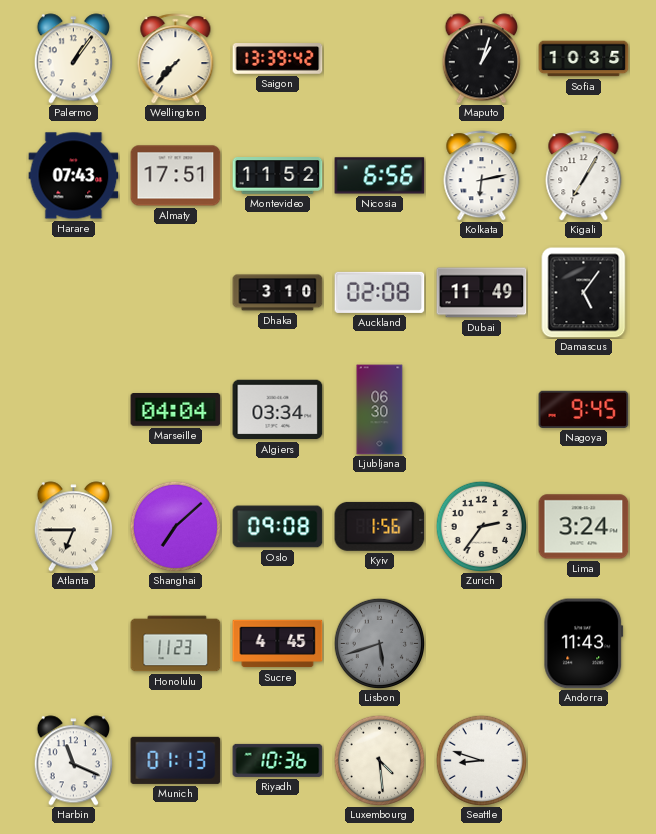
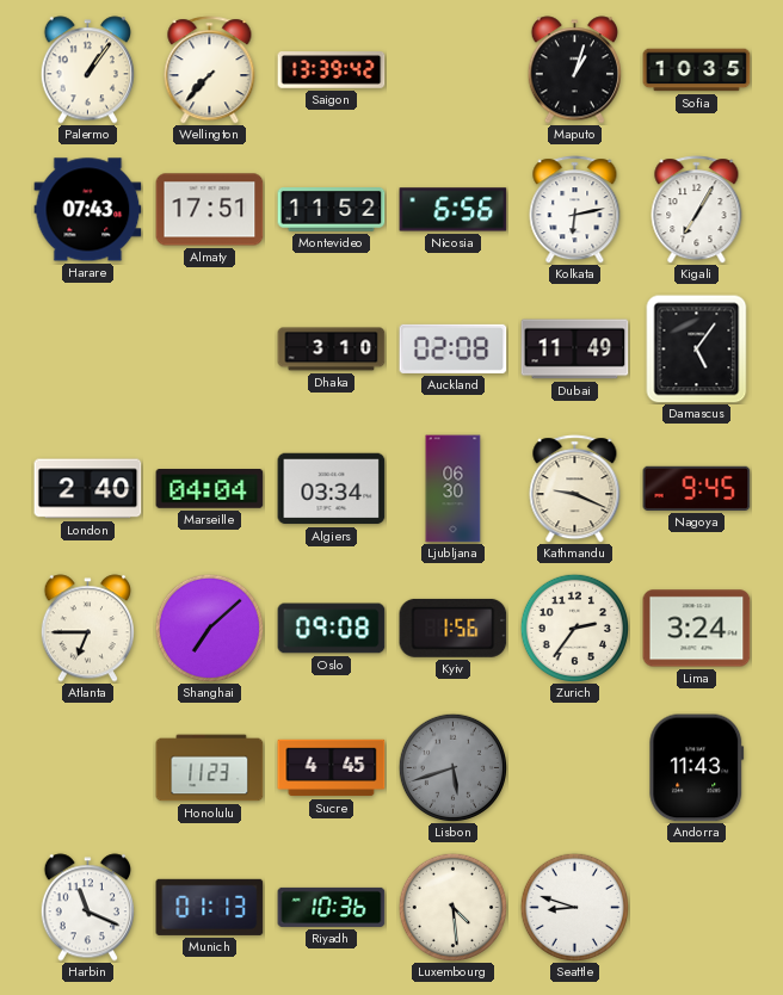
London: none -> 2:40 (88, 489)
Kathmandu: none -> 9:19 (575, 489)
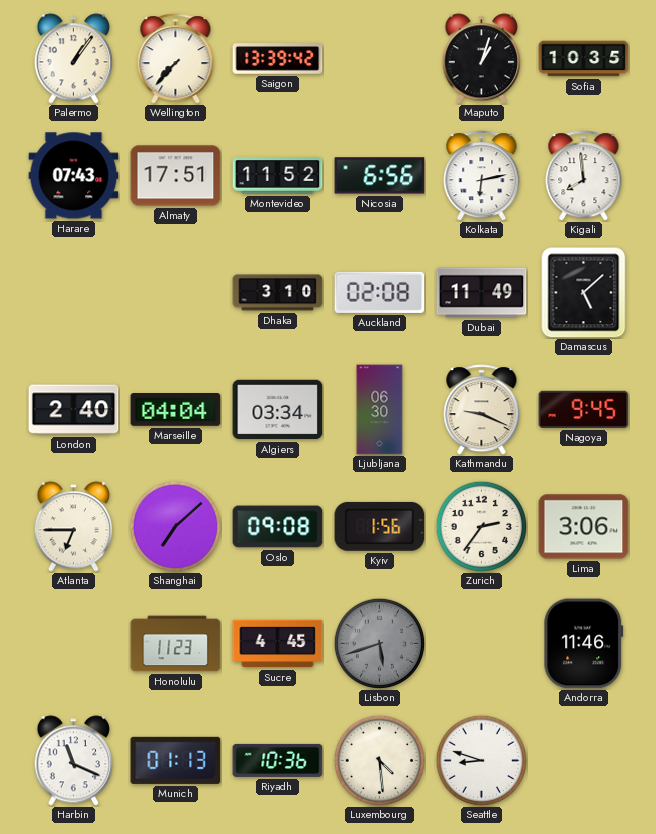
Kigali: 7:05 -> 7:59 (584, 176)
Damascus: 5:06 -> 5:08 (584, 293)
Lima: 3:24 -> 3:06 (584, 527)
Andorra: 11:43 -> 11:46 (584, 644)
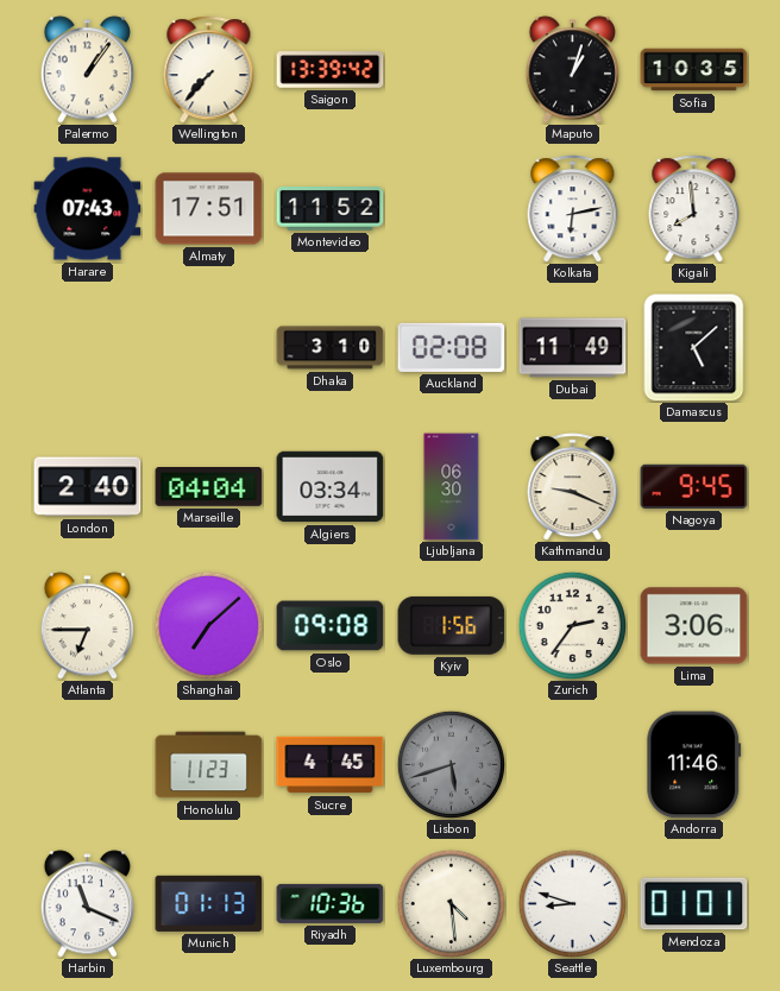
Nicosia: 6:56 -> none (380, 176)
Mendoza: none -> 01:01 (694, 904)
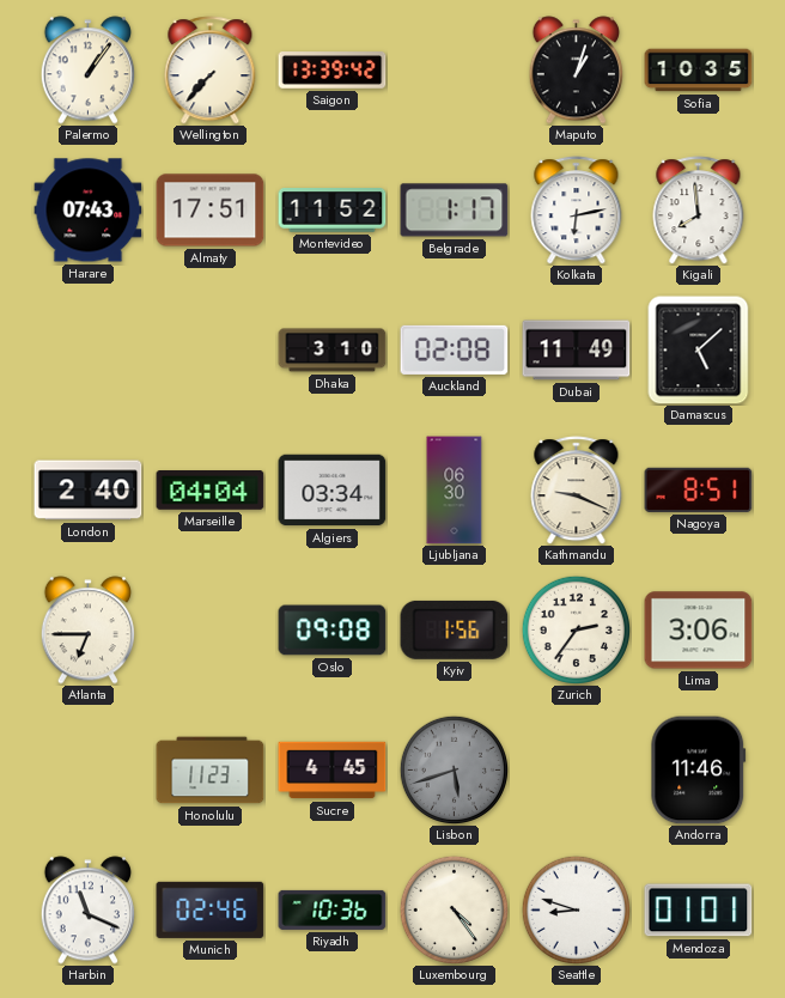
Belgrade: none -> 1:17 (455, 211)
Nagoya: 9:45 -> 8:51 (699, 489)
Shanghai: 7:08 -> none (208, 625)
Munich: 01:13 -> 02:46 (211, 909)
Luxembourg: 4:29 -> 4:24 (454, 909)
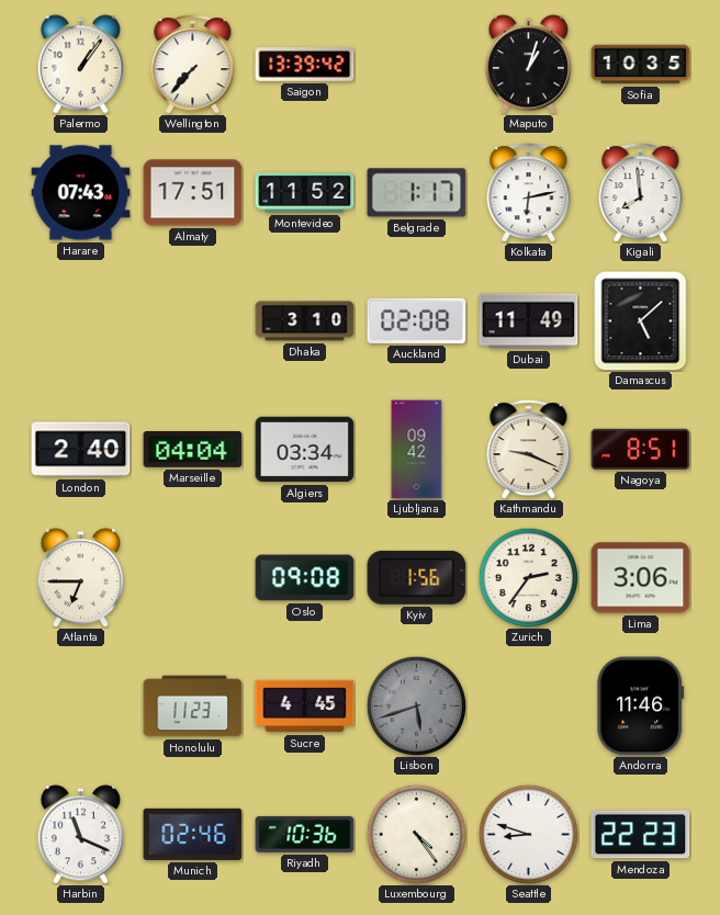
Ljubljana: 06:30 -> 09:42 (417, 450)
Mendoza: 01:01 -> 22:23 (641, 835)
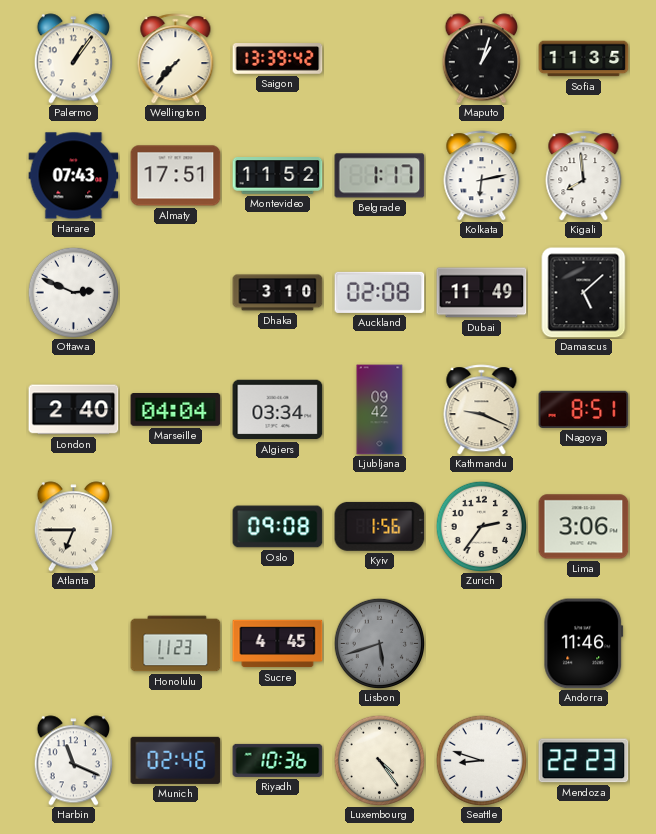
Sofia: 10:35 -> 11:35 (584, 59)
Ottawa: none -> 2:49 (73, 292)
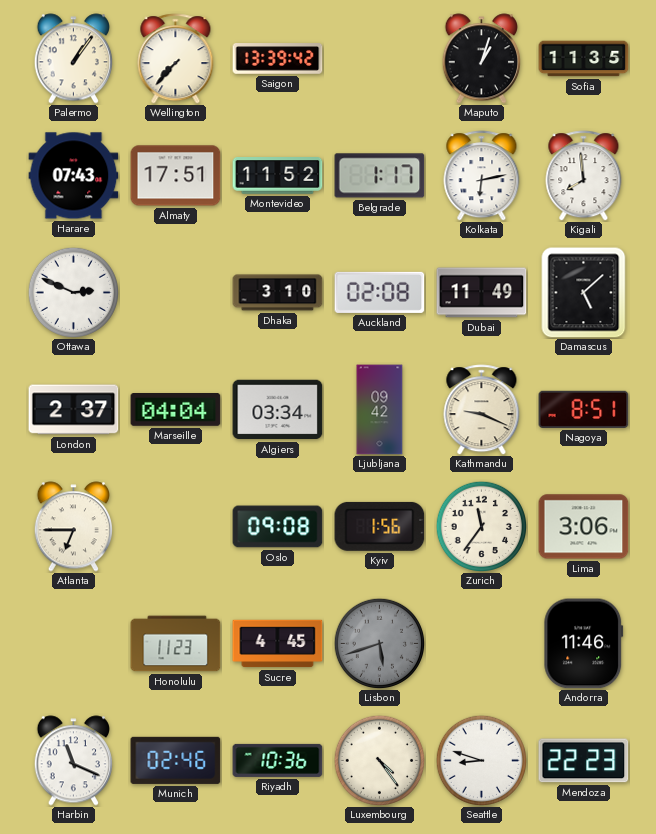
London: 2:40 -> 2:37 (74, 410)
Zurich: 2:36 -> 11:36 (481, 526)
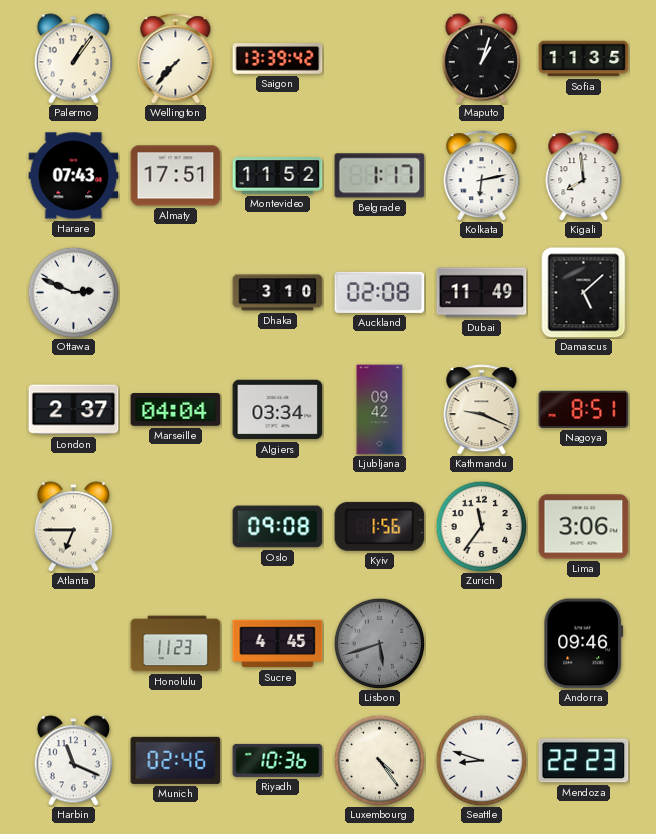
Andorra: 11:46 -> 09:46 (584, 644)
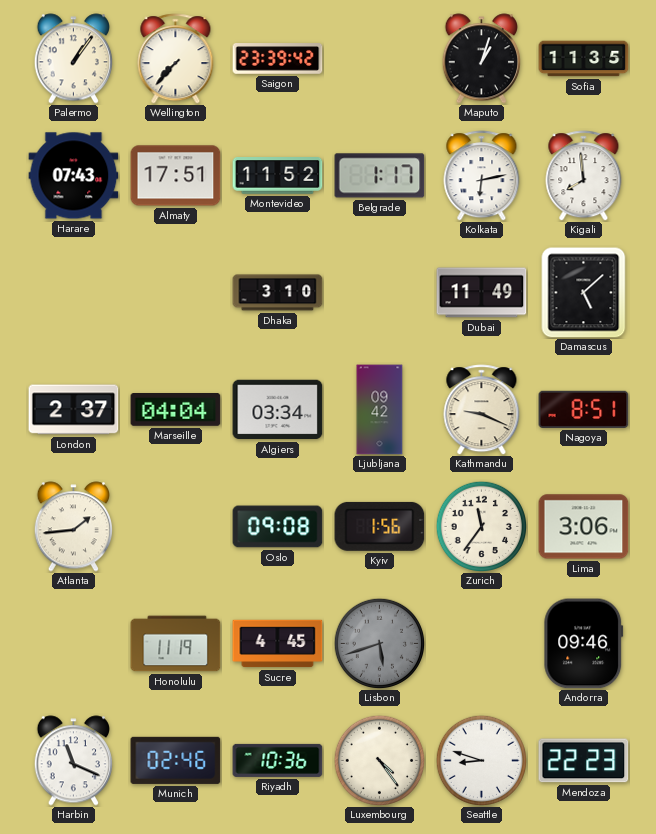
Saigon: 13:39 -> 23:39 (278, 59)
Ottawa: 2:49 -> none (73, 292)
Auckland: 02:08 -> none (380, 292)
Atlanta: 6:45 -> 1:44 (73, 527)
Honolulu: 11:23 -> 11:19 (176, 644)
